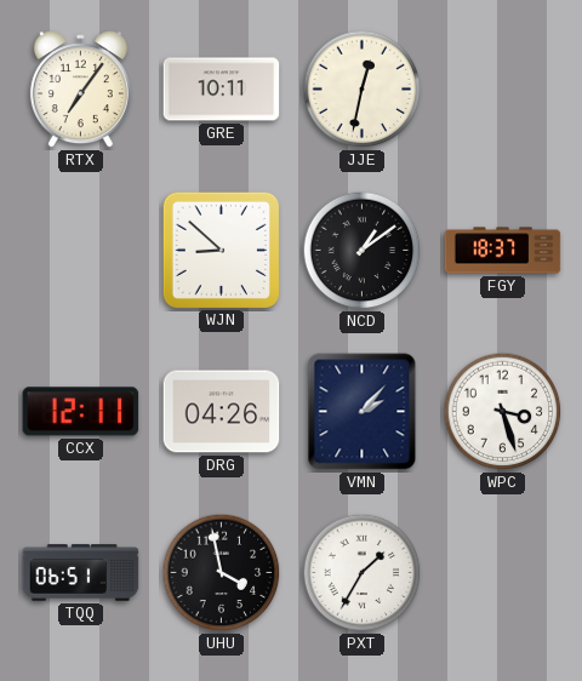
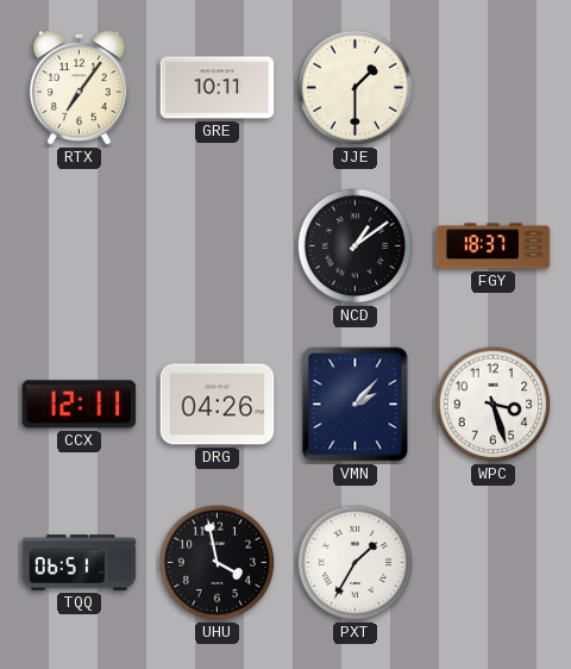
JJE: 12:32 -> 1:30 (356, 88)
WJN: 8:52 -> none (221, 250)
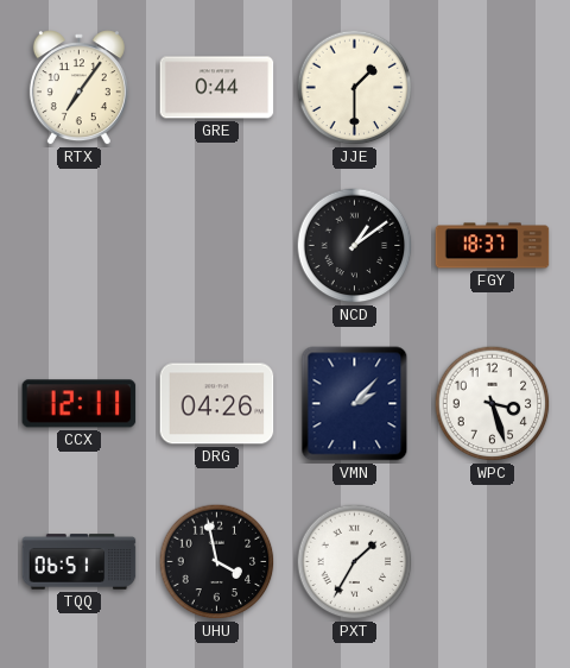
GRE: 10:11 -> 0:44 (217, 88)
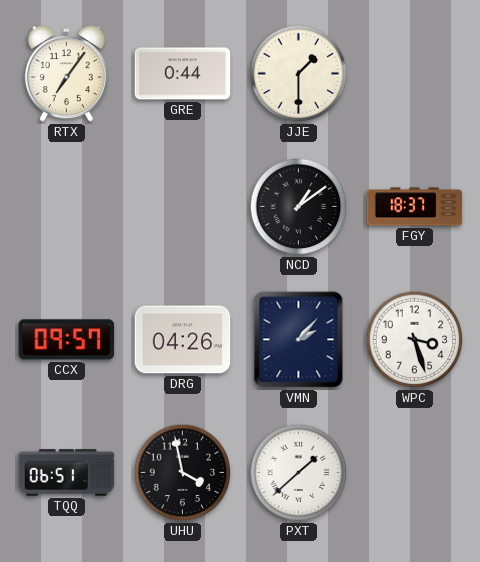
CCX: 12:11 -> 09:57 (67, 340)
PXT: 1:35 -> 1:38 (299, 473)
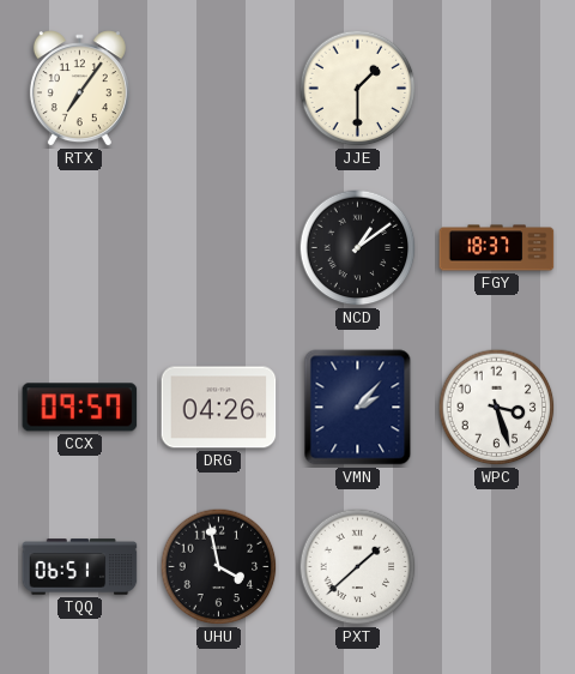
GRE: 0:44 -> none (183, 74)
